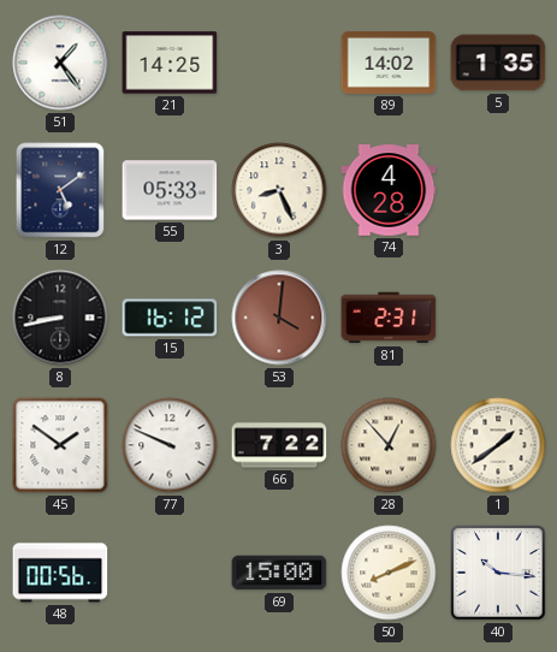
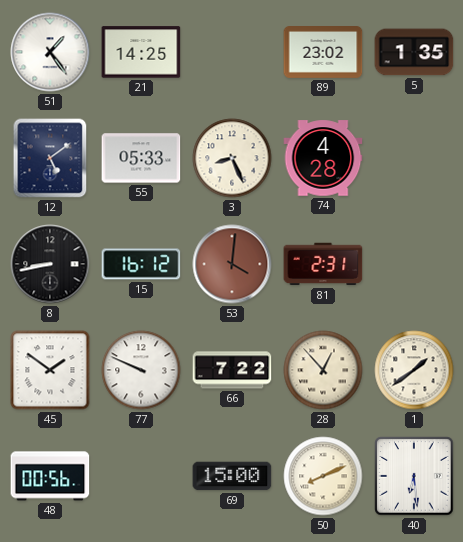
89: 14:02 -> 23:02 (323, 53)
40: 10:16 -> 6:29 (414, 476)
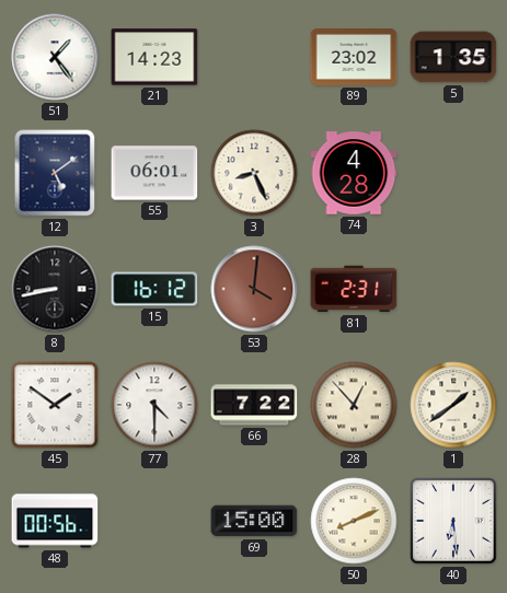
21: 14:25 -> 14:23 (154, 57)
55: 05:33 -> 06:01 (154, 173)
77: 9:49 -> 4:30 (154, 405)
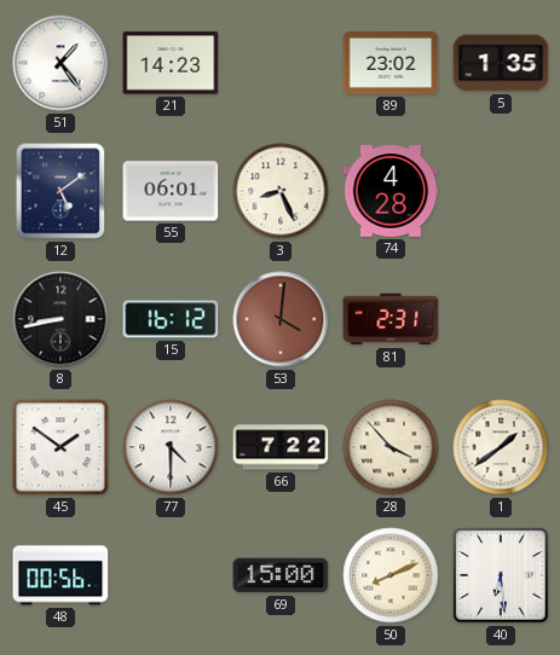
28: 12:53 -> 3:53 (391, 447)
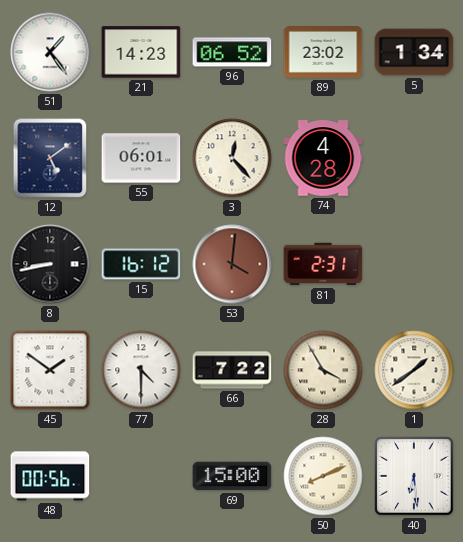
96: none -> 06:52 (232, 52)
5: 1:35 -> 1:34 (414, 52)
3: 8:26 -> 12:23 (232, 158)
28: 3:53 -> 3:55 (323, 370)
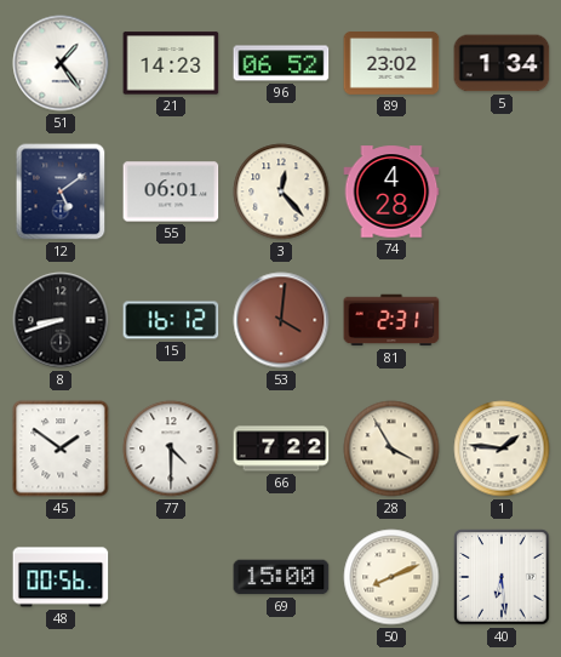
8: 8:43 -> 8:42 (61, 320)
1: 1:39 -> 1:46 (502, 449)
